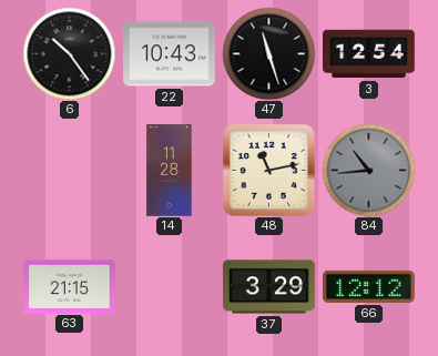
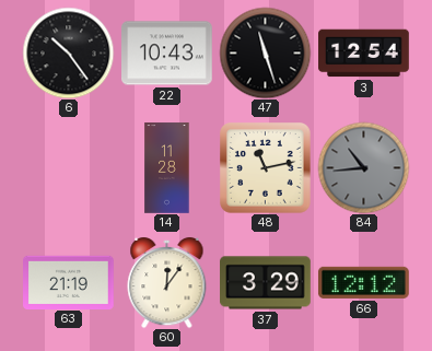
63: 21:15 -> 21:19 (69, 282)
60: none -> 12:06 (167, 282)
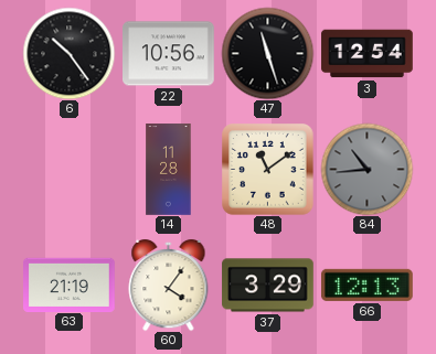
22: 10:43 -> 10:56 (169, 54)
48: 11:13 -> 11:09 (267, 169)
60: 12:06 -> 4:06 (169, 285)
66: 12:12 -> 12:13 (368, 285)
